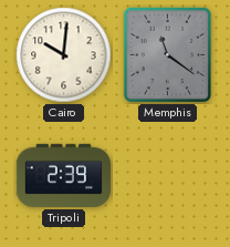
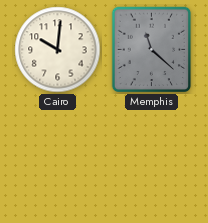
Memphis: 11:21 -> 11:22 (152, 50)
Tripoli: 2:39 -> none (63, 175)
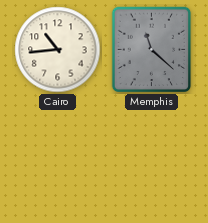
Cairo: 10:01 -> 10:44 (58, 50)
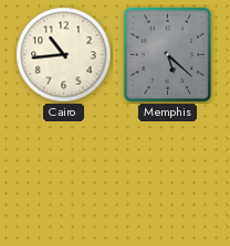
Memphis: 11:22 -> 5:22 (168, 55)
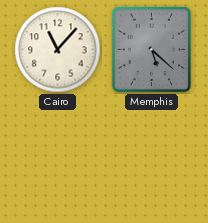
Cairo: 10:44 -> 11:07 (58, 50)
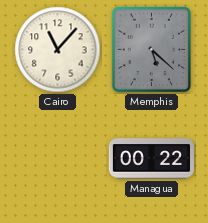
Managua: none -> 00:22 (151, 159)
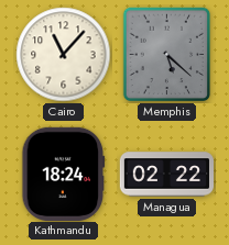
Kathmandu: none -> 18:24 (64, 174)
Managua: 00:22 -> 02:22 (166, 175)
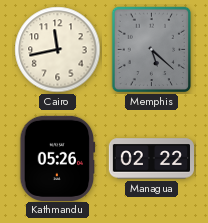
Cairo: 11:07 -> 11:43 (58, 50)
Kathmandu: 18:24 -> 05:26 (58, 158)
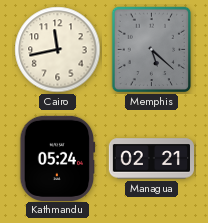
Kathmandu: 05:26 -> 05:24 (58, 158)
Managua: 02:22 -> 02:21 (151, 159)
